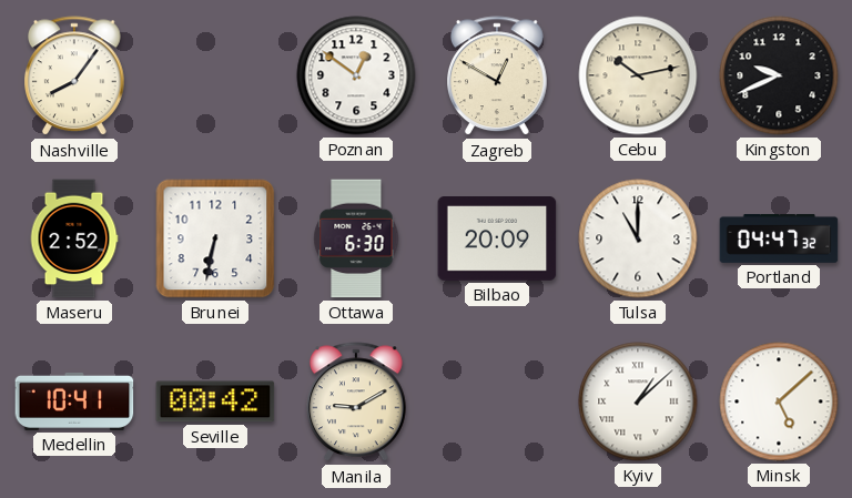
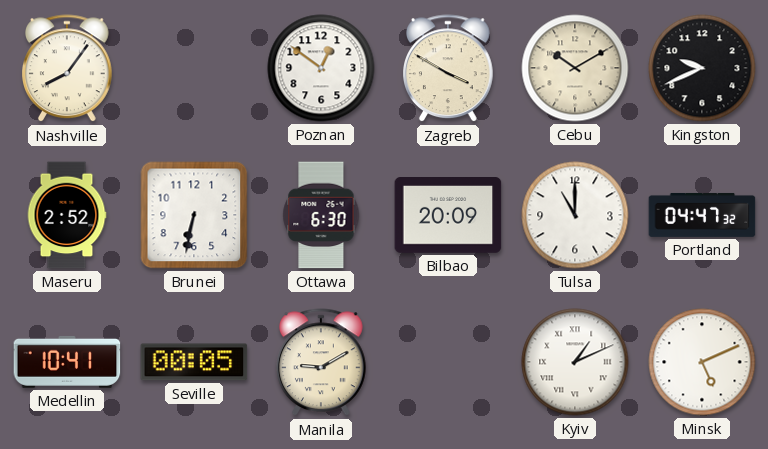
Zagreb: 12:50 -> 3:50 (449, 69)
Cebu: 10:13 -> 10:10 (575, 68)
Seville: 00:42 -> 00:05 (194, 362)
Kyiv: 1:08 -> 1:11 (575, 362)
Minsk: 5:08 -> 5:11 (702, 362)
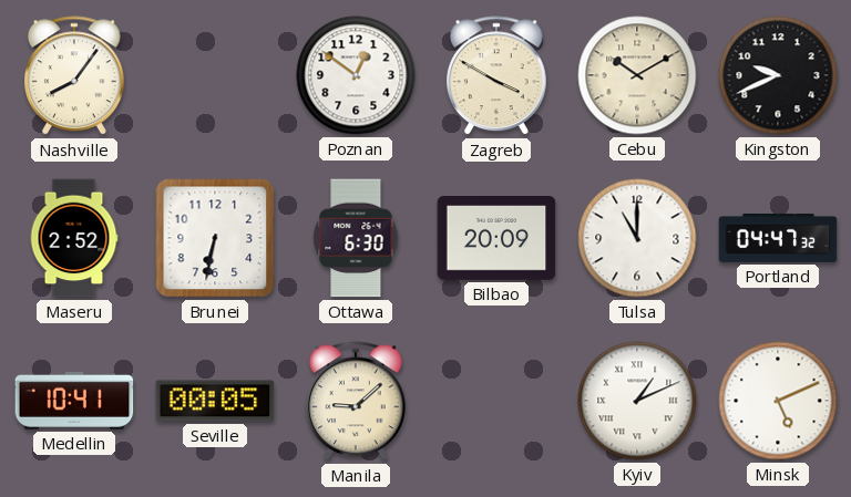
Manila: 9:10 -> 9:08 (357, 402)
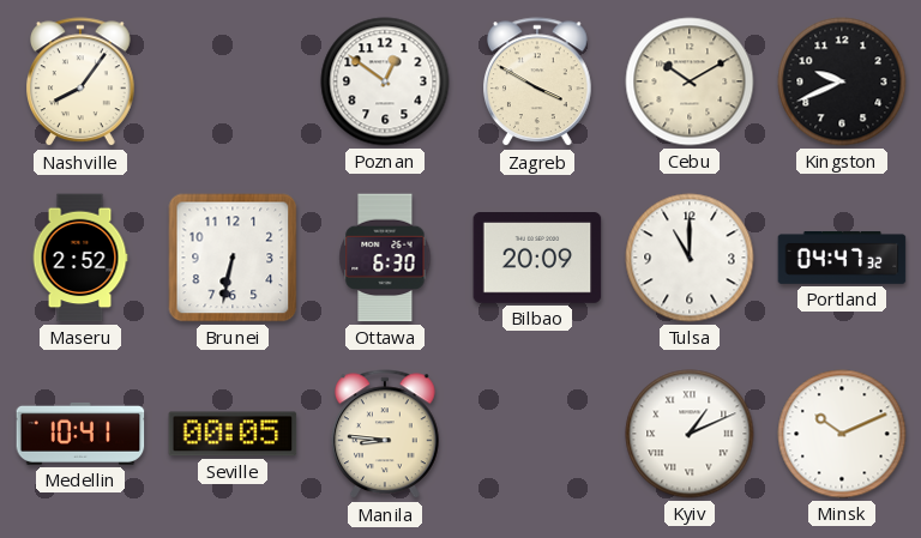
Manila: 9:08 -> 8:46 (386, 435)
Minsk: 5:11 -> 10:11 (842, 434)
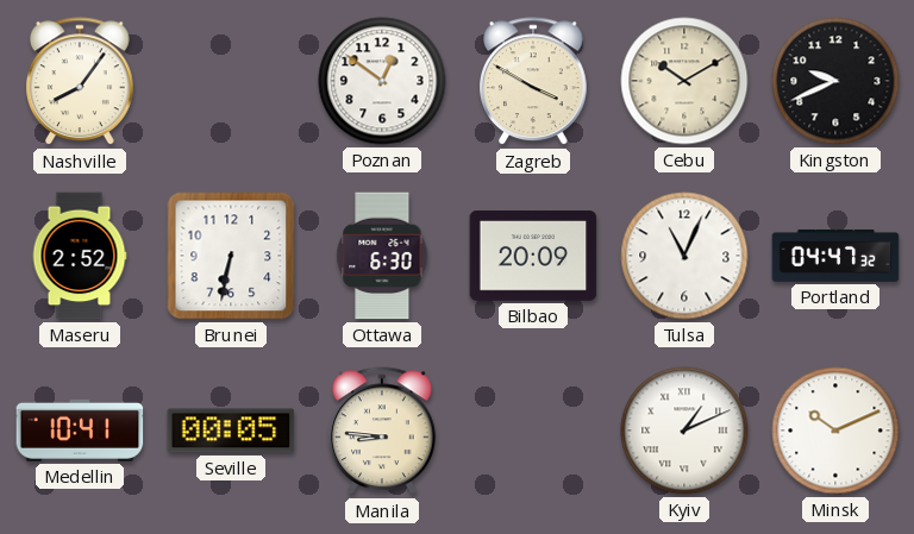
Tulsa: 11:00 -> 11:04 (684, 256)
